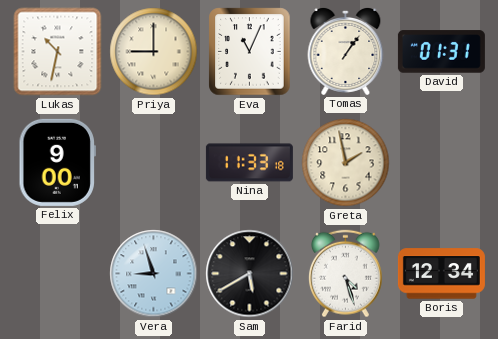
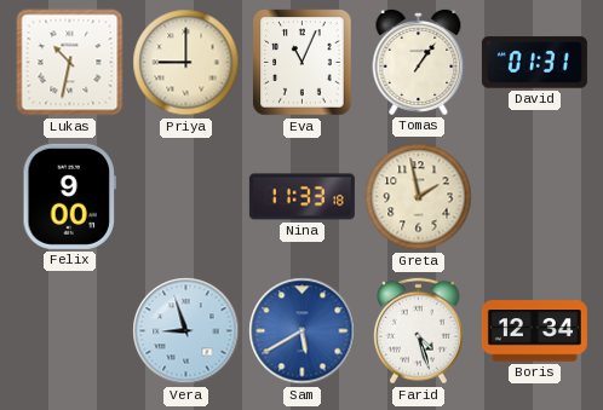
Sam dial: black -> blue (303, 331)
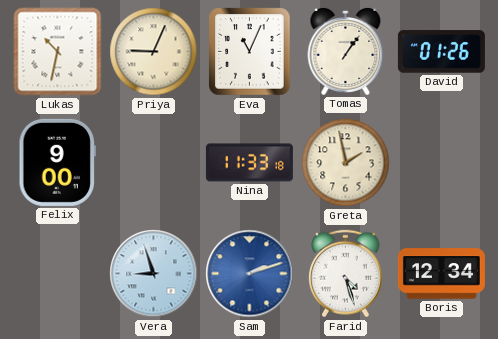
Priya: 9:00 -> 9:04 (154, 52)
David: 01:31 -> 01:26 (441, 52)
Sam: 5:40 -> 2:12 (250, 274)
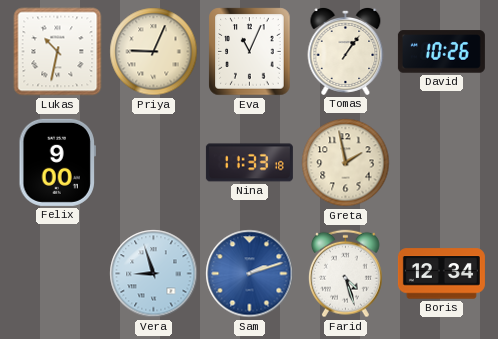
David: 01:26 -> 10:26 (441, 52)
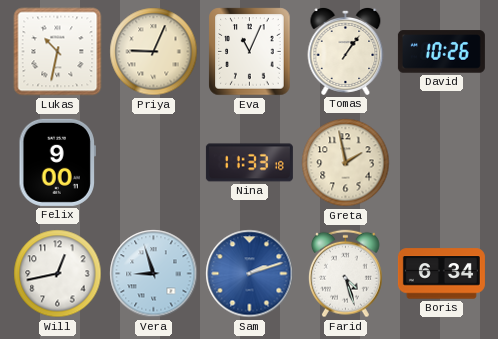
Will: none -> 12:43 (58, 274)
Boris: 12:34 -> 6:34 (441, 274)
